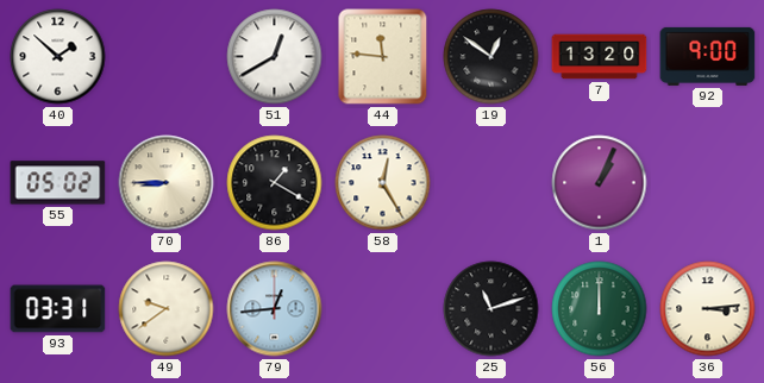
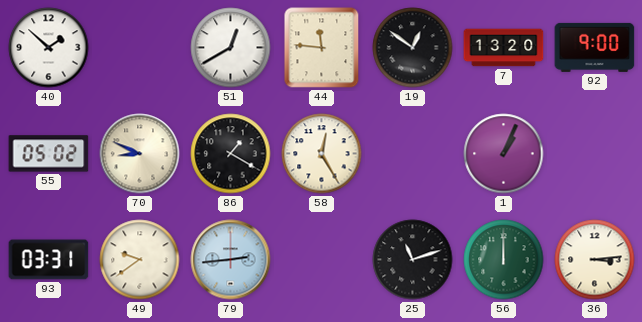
70: 8:45 -> 8:49 (140, 154)
79: 12:44 -> 2:44 (231, 260)
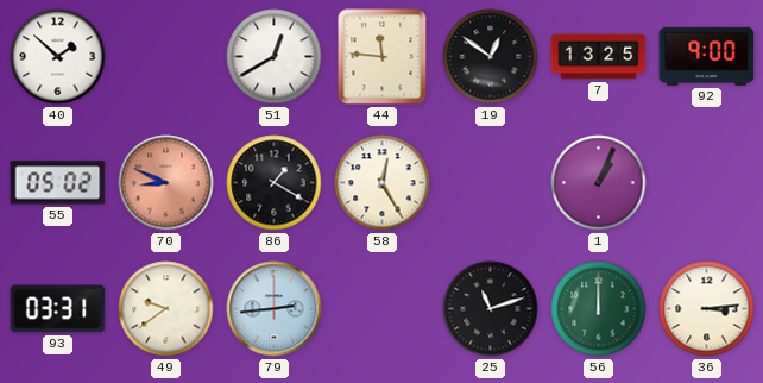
7: 13:20 -> 13:25 (599, 57)
70 dial: cream -> salmon (166, 183)
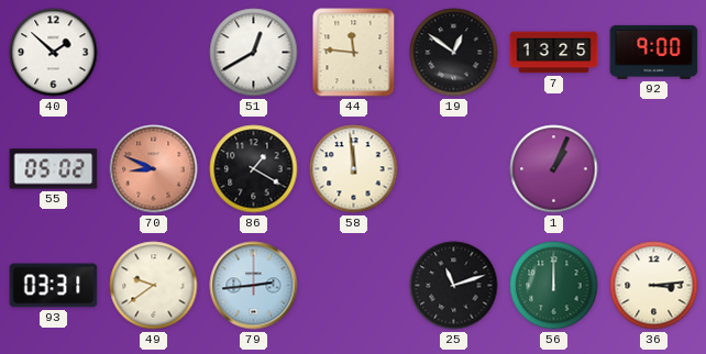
58: 12:25 -> 11:59 (354, 169)
